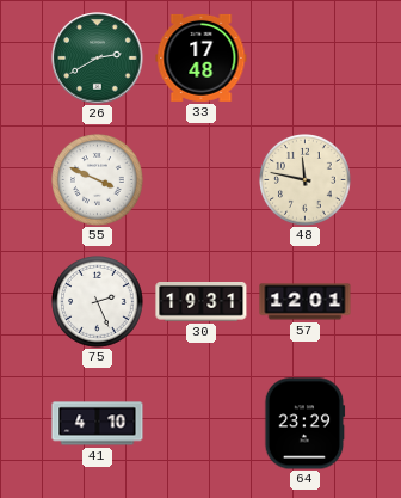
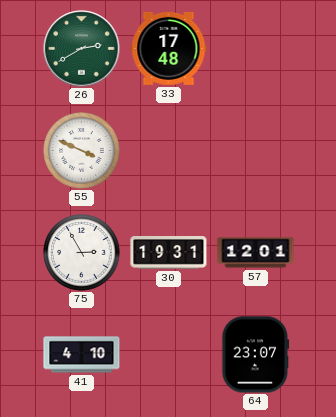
48: 11:47 -> none (306, 180)
75: 2:26 -> 2:55 (82, 253)
64: 23:29 -> 23:07 (256, 355)
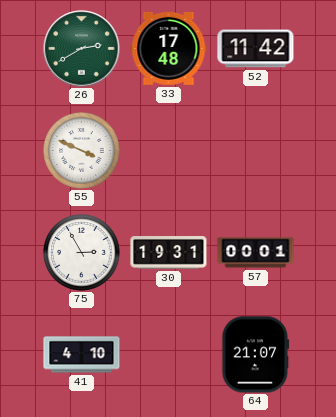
52: none -> 11:42 (256, 49)
57: 12:01 -> 00:01 (256, 253)
64: 23:07 -> 21:07 (256, 355)
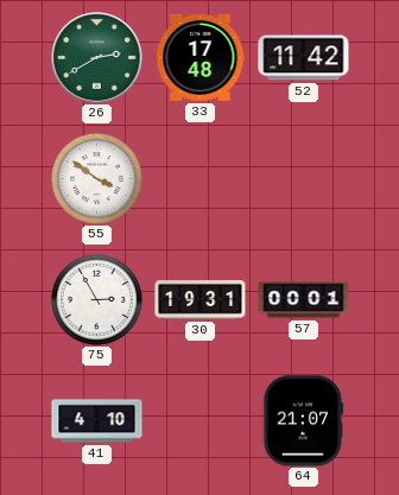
55: 3:49 -> 3:51 (97, 179)
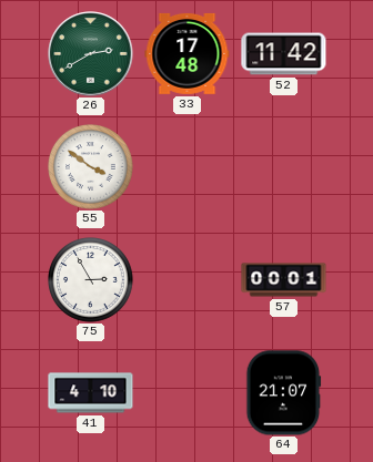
30: 19:31 -> none (201, 300)
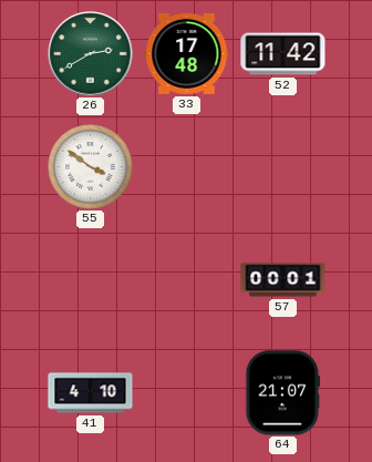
75: 2:55 -> none (91, 280)
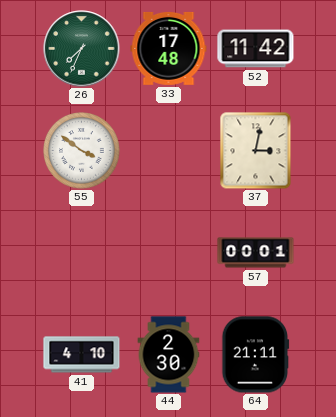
26: 2:40 -> 7:34 (82, 49)
37: none -> 3:02 (256, 150)
44: none -> 2:30 (169, 355)
64: 21:07 -> 21:11 (256, 355)
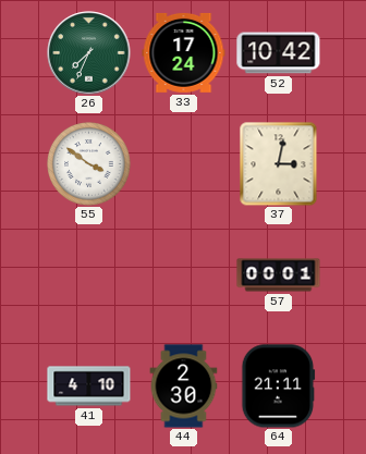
33: 17:48 -> 17:24 (184, 52)
52: 11:42 -> 10:42 (279, 53)
